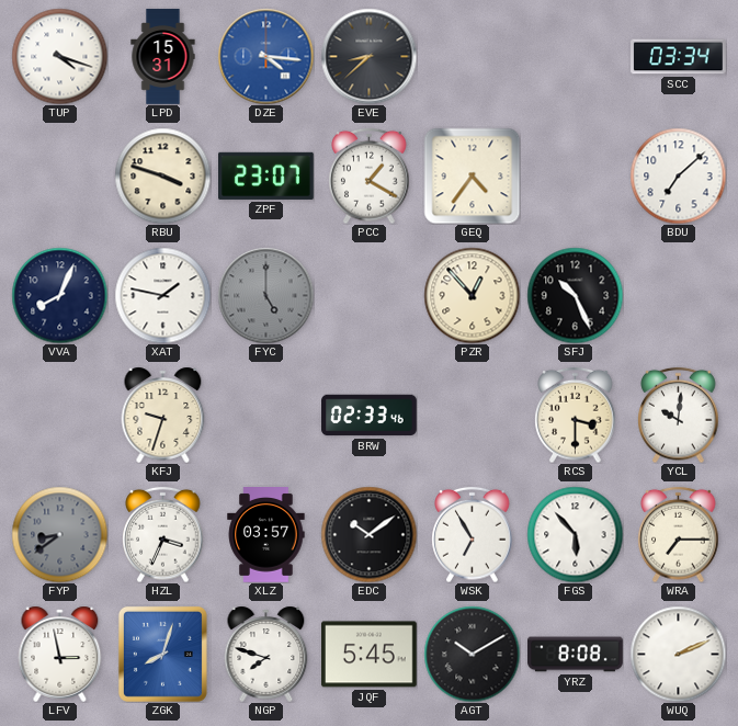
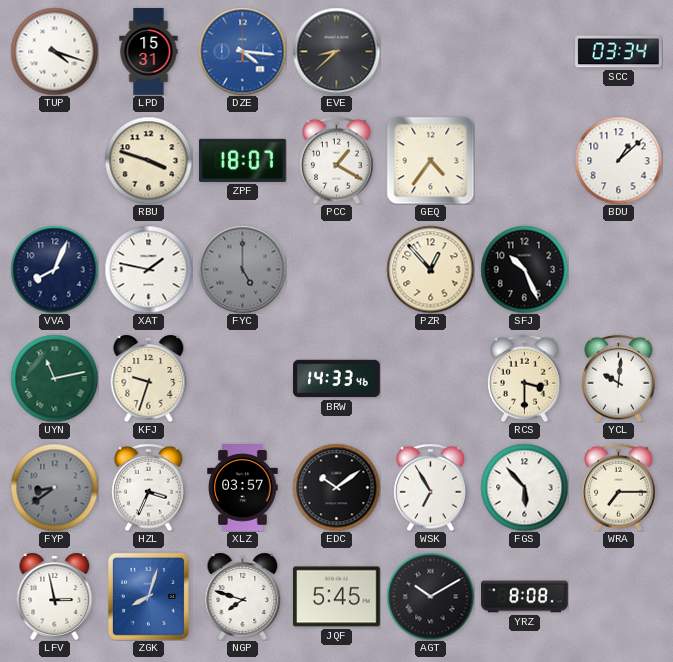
ZPF: 23:07 -> 18:07 (243, 160)
BDU: 7:08 -> 1:08 (618, 160)
UYN: none -> 11:13 (54, 378)
BRW: 02:33 -> 14:33 (337, 379)
WUQ: 2:11 -> none (678, 654)
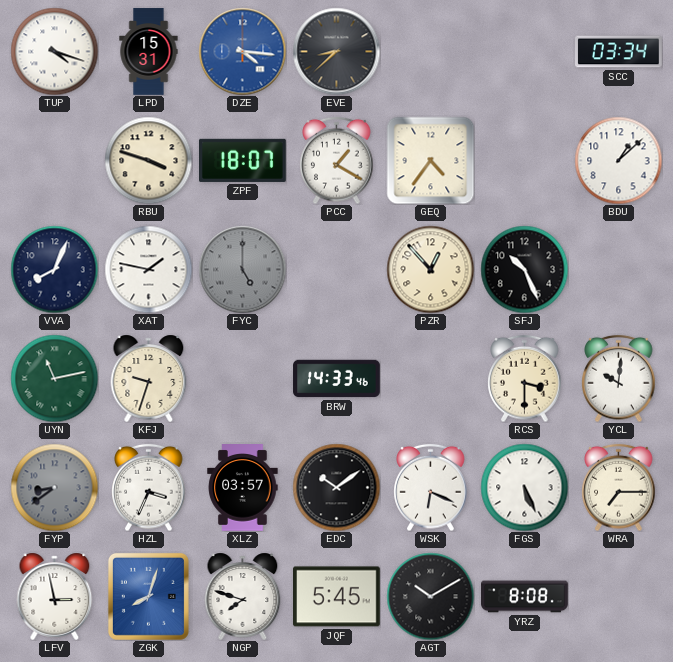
WSK: 6:55 -> 6:19 (431, 487)
FGS: 5:53 -> 5:26 (524, 487)
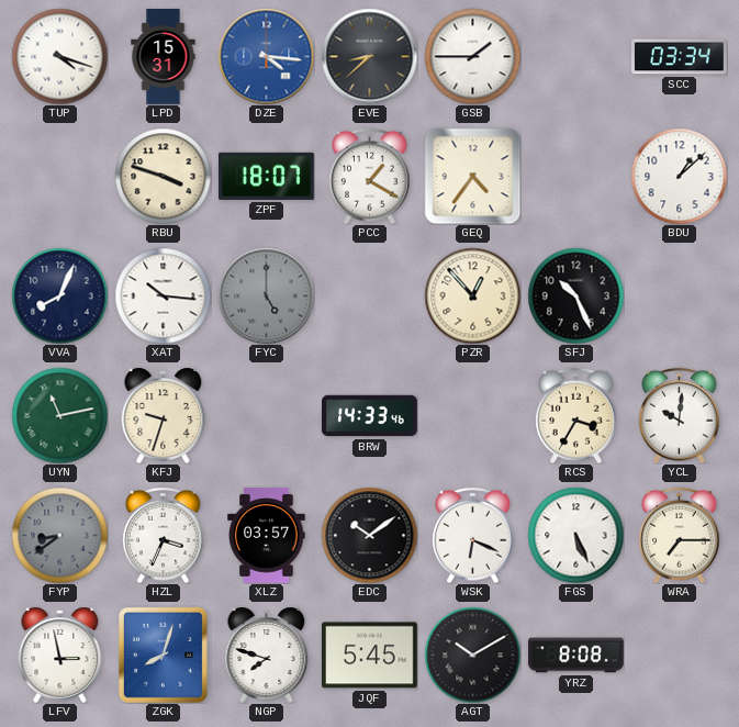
GSB: none -> 1:45 (472, 56)
XAT: 1:47 -> 10:16 (163, 295)
RCS: 3:30 -> 3:35 (576, 415)
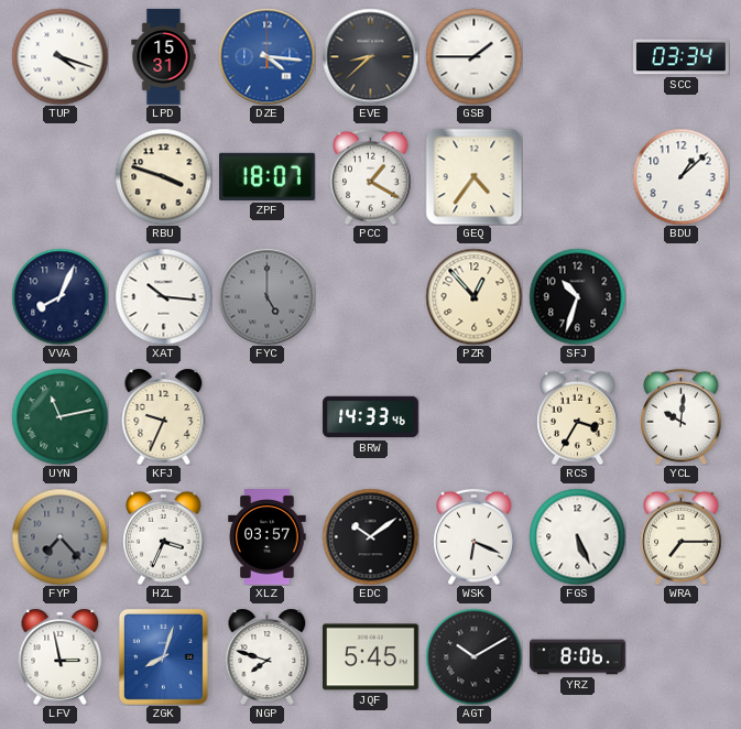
SFJ: 10:26 -> 10:33 (577, 296)
KFJ: 9:33 -> 9:34 (164, 416)
FYP: 8:39 -> 7:23 (59, 536)
YRZ: 8:08 -> 8:06 (578, 657)
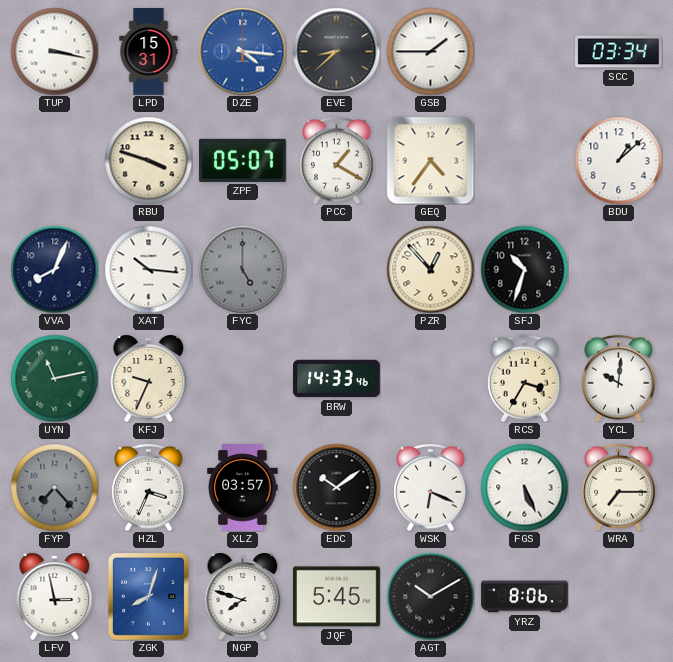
TUP: 4:18 -> 3:17 (54, 51)
ZPF: 18:07 -> 05:07 (243, 160)
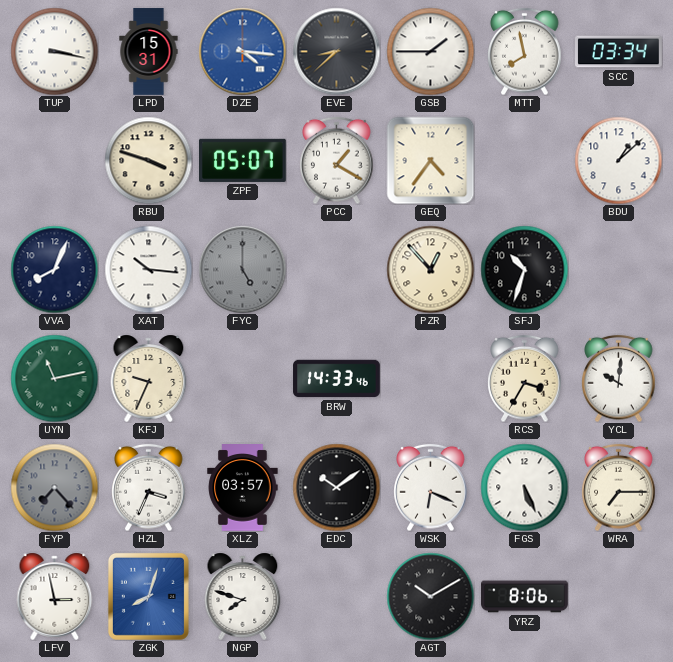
MTT: none -> 7:58 (525, 51)
JQF: 5:45 -> none (337, 597)
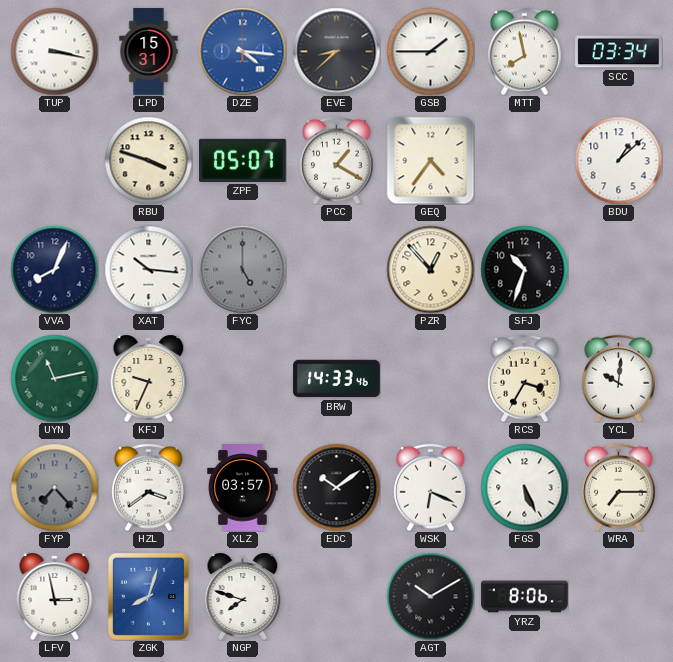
HZL: 3:34 -> 3:39 (149, 487)
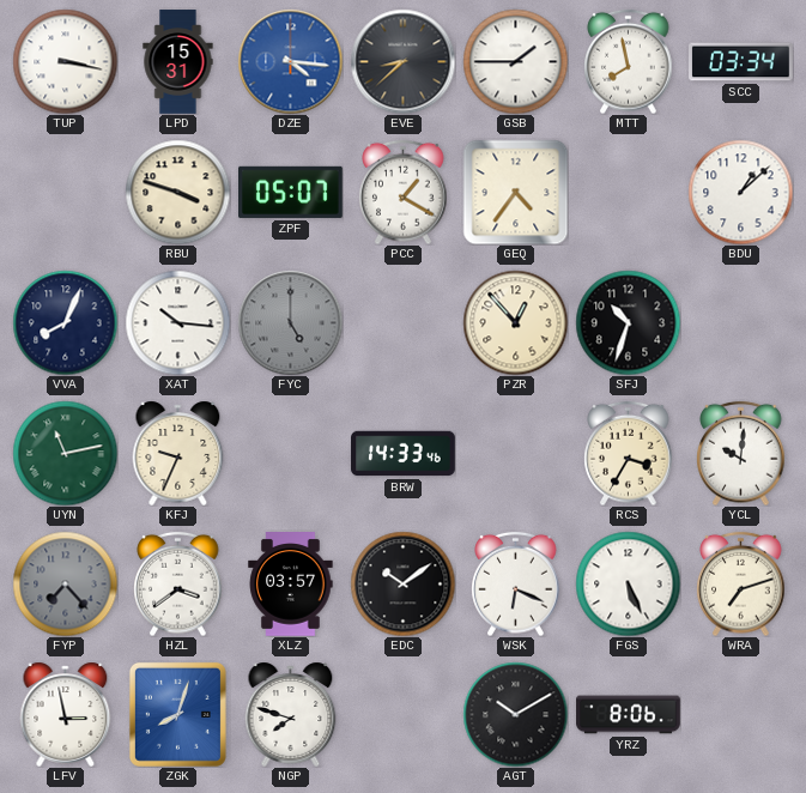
WRA: 7:15 -> 7:12 (741, 583)
